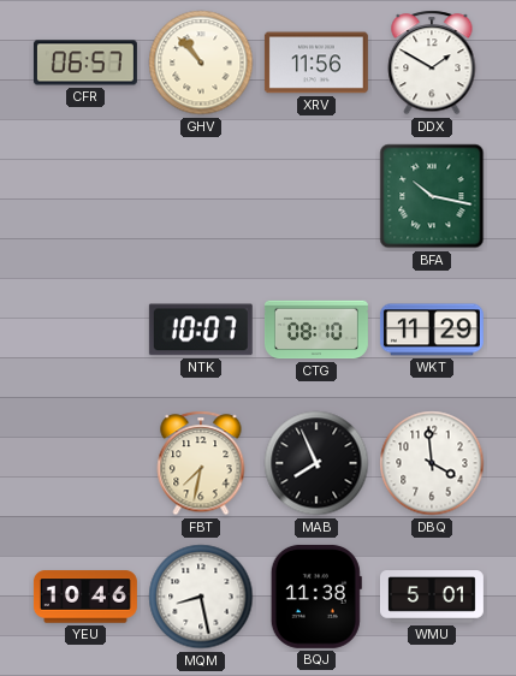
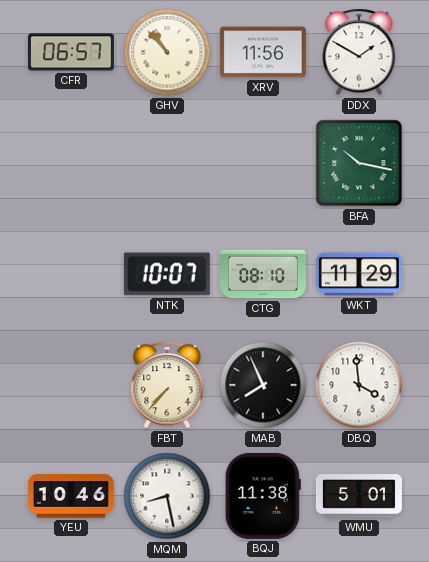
FBT: 7:32 -> 7:37 (167, 385)
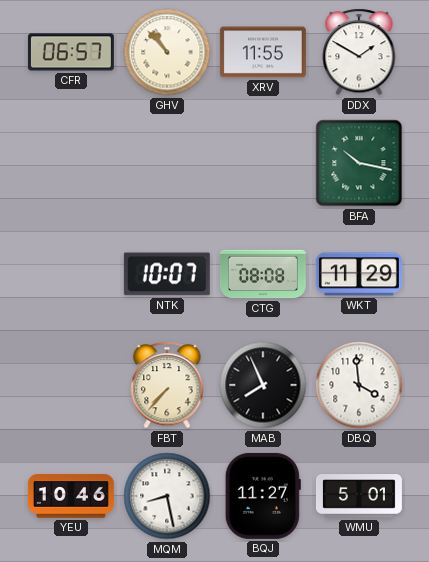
XRV: 11:56 -> 11:55 (263, 52)
CTG: 08:10 -> 08:08 (263, 274)
BQJ: 11:38 -> 11:27 (263, 496)
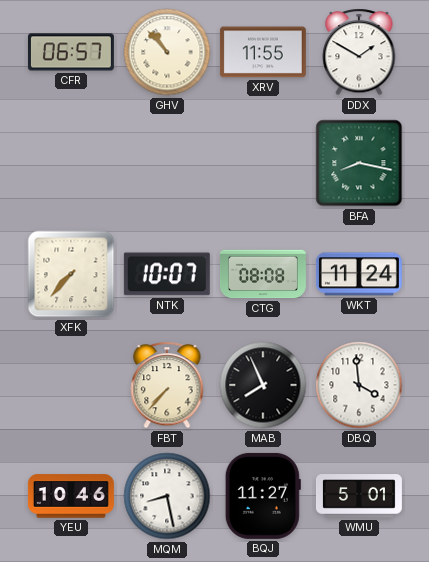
BFA: 10:17 -> 8:17 (359, 163)
XFK: none -> 7:37 (71, 274)
WKT: 11:29 -> 11:24 (359, 274)
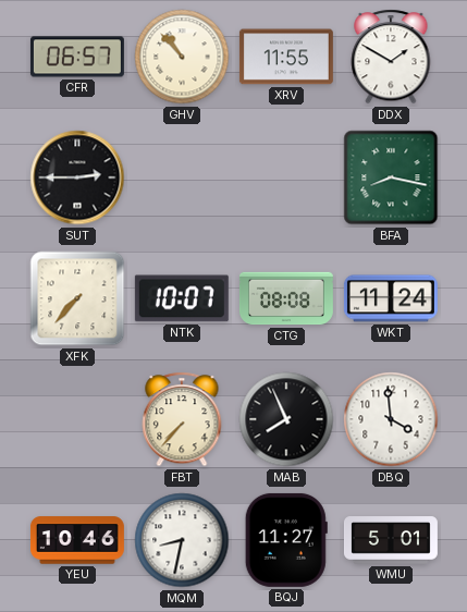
SUT: none -> 2:45 (77, 178)
MQM: 8:28 -> 8:32 (182, 540)
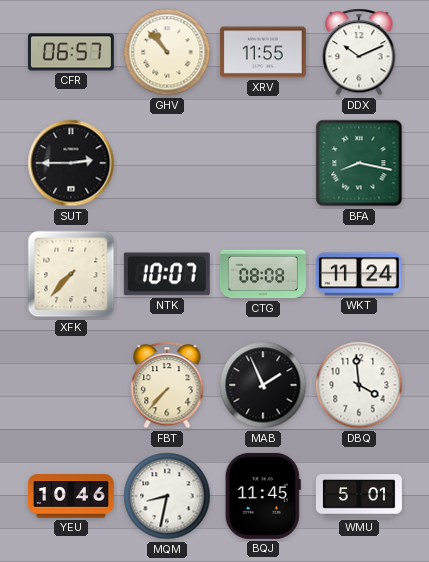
DDX: 1:50 -> 10:11 (359, 52)
MAB: 7:56 -> 1:56 (263, 385)
BQJ: 11:27 -> 11:45 (263, 496)
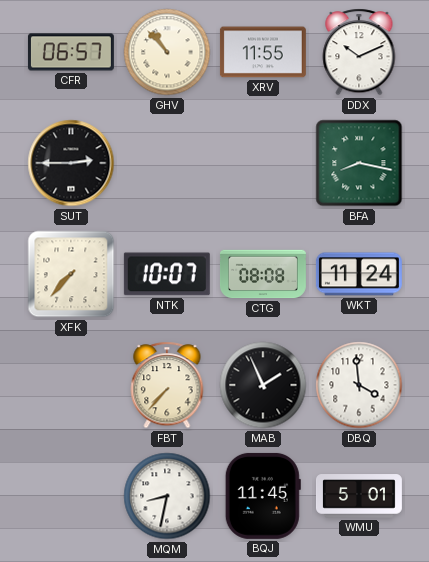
YEU: 10:46 -> none (71, 496)
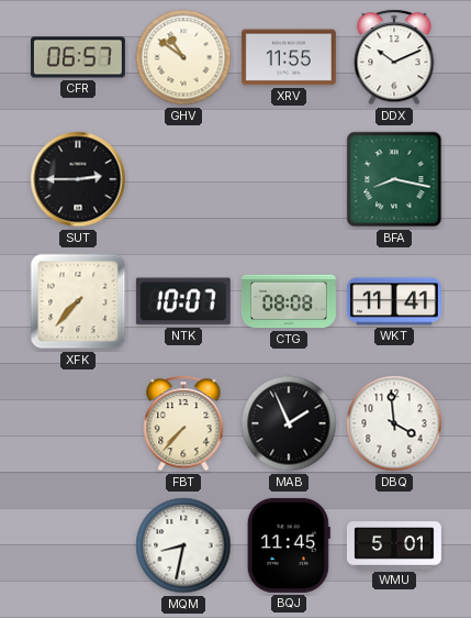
GHV: 10:53 -> 10:51 (183, 57)
WKT: 11:24 -> 11:41 (394, 301)
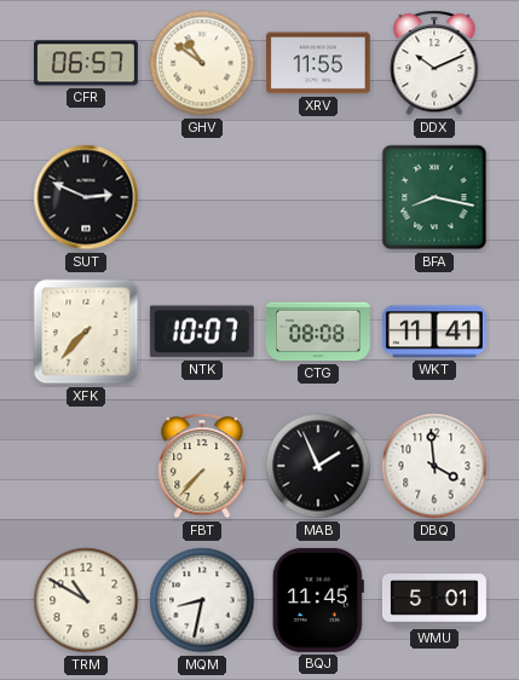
SUT: 2:45 -> 2:49 (86, 197)
TRM: none -> 10:50 (86, 600)
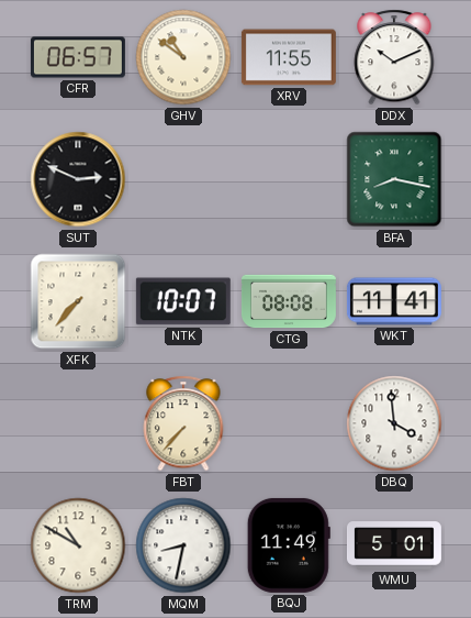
MAB: 1:56 -> none (318, 466)
BQJ: 11:45 -> 11:49 (289, 545)
